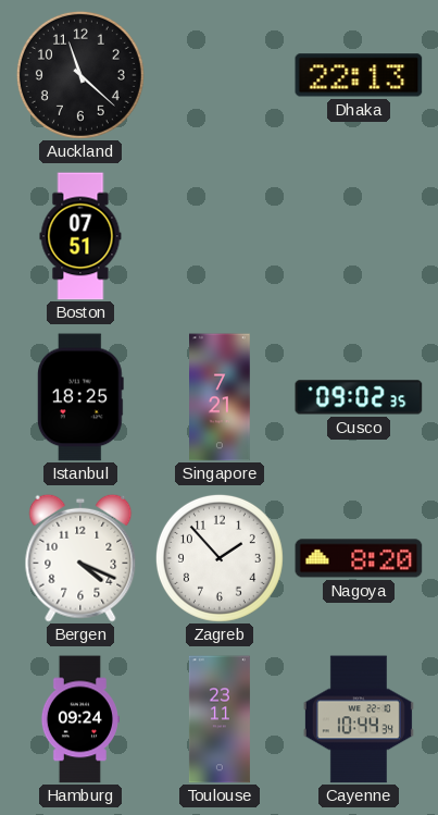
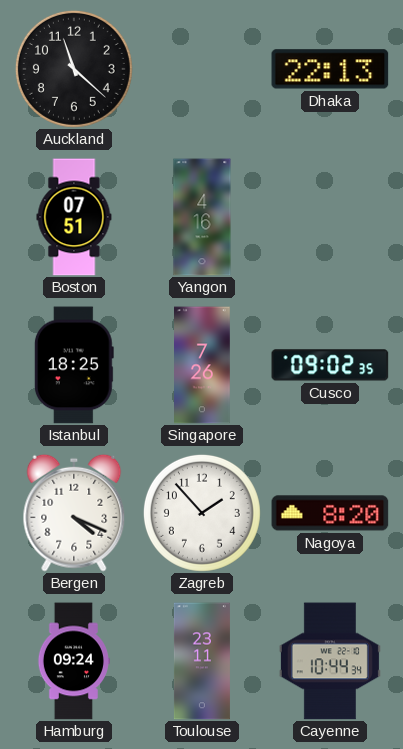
Yangon: none -> 4:16 (202, 217)
Singapore: 7:21 -> 7:26 (203, 365)
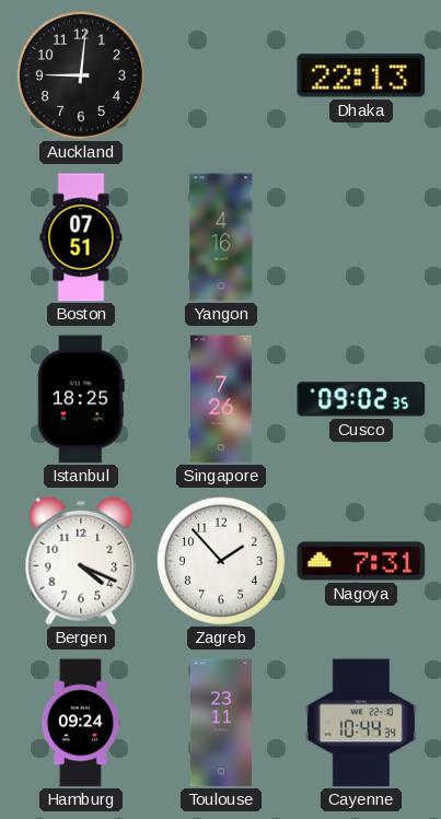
Auckland: 11:22 -> 9:01 (81, 75)
Nagoya: 8:20 -> 7:31 (361, 561)
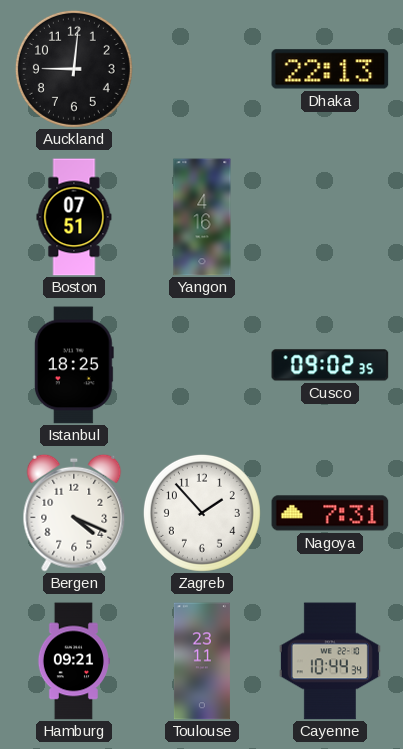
Singapore: 7:26 -> none (222, 399)
Hamburg: 09:24 -> 09:21 (73, 661)
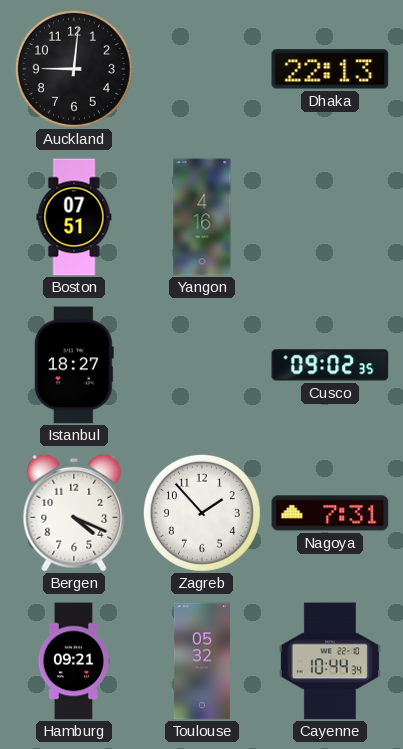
Istanbul: 18:25 -> 18:27 (74, 365)
Toulouse: 23:11 -> 05:32 (202, 661)
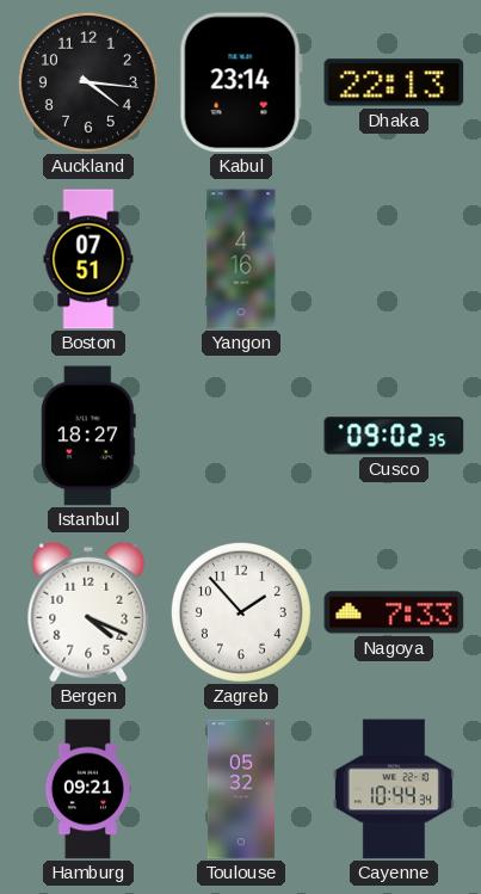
Auckland: 9:01 -> 4:16 (88, 82)
Kabul: none -> 23:14 (241, 82)
Nagoya: 7:31 -> 7:33 (394, 612)
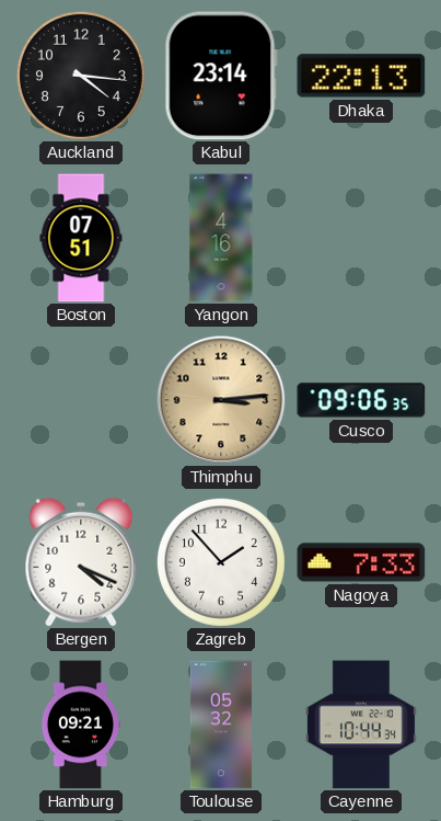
Istanbul: 18:27 -> none (88, 436)
Thimphu: none -> 3:14 (221, 400)
Cusco: 09:02 -> 09:06 (361, 400)
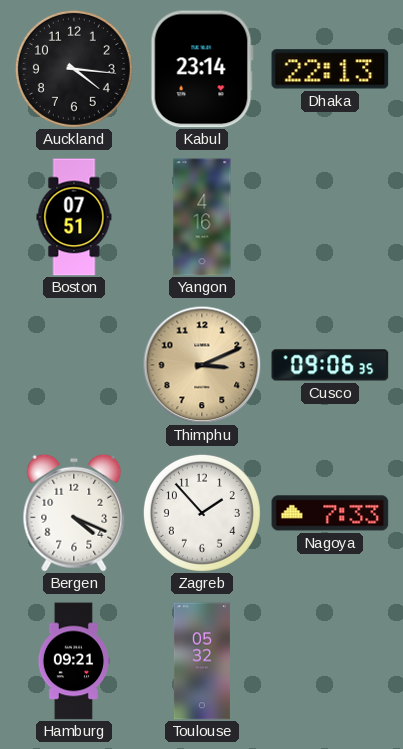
Thimphu: 3:14 -> 3:11 (202, 365)
Cayenne: 10:44 -> none (361, 725)
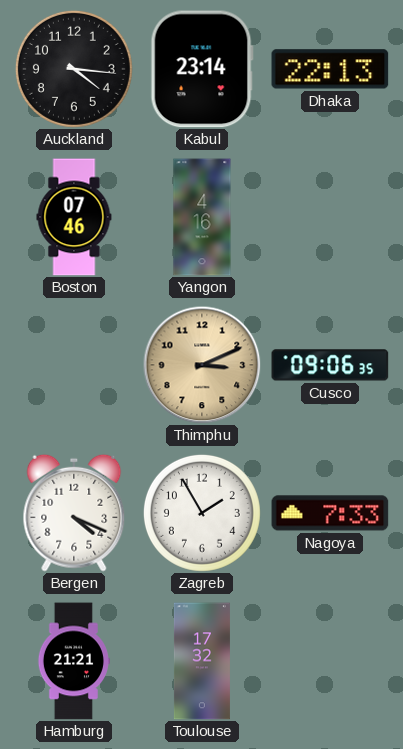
Boston: 07:51 -> 07:46 (74, 217)
Zagreb: 1:53 -> 1:55 (202, 513)
Hamburg: 09:21 -> 21:21 (73, 661)
Toulouse: 05:32 -> 17:32 (202, 661)
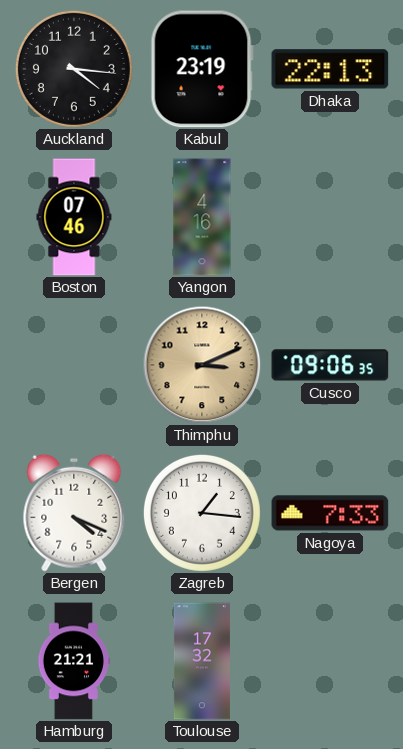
Kabul: 23:14 -> 23:19 (202, 69)
Zagreb: 1:55 -> 1:16 (202, 513)
